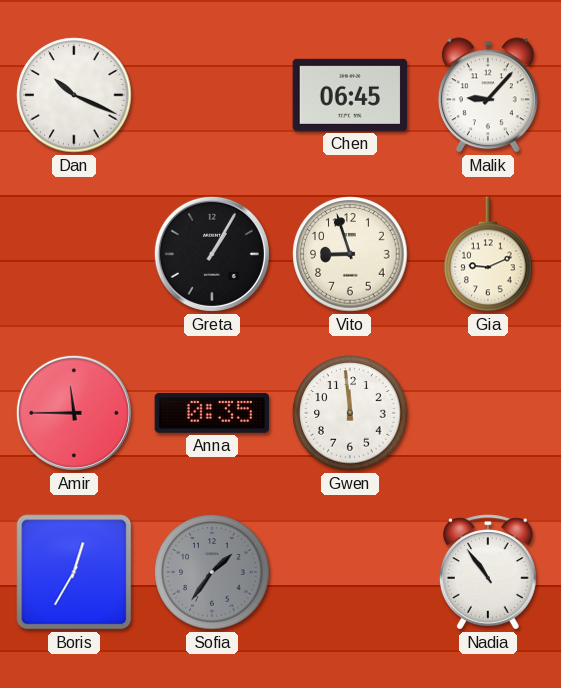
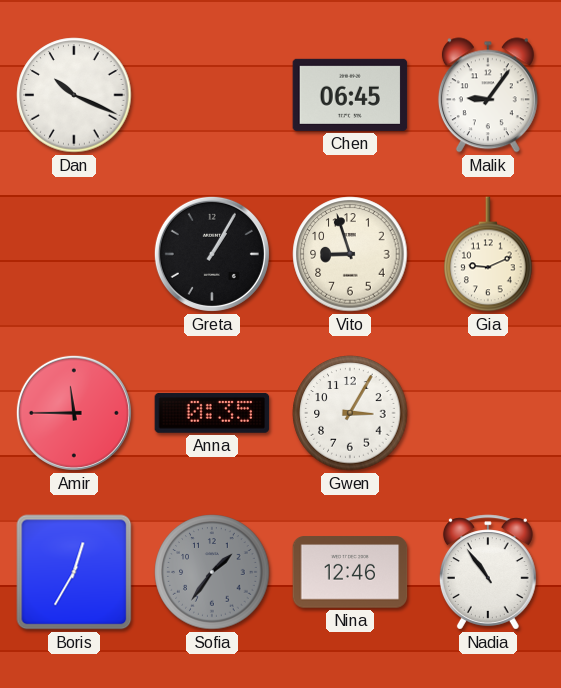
Malik: 9:07 -> 9:06 (488, 95)
Gwen: 11:59 -> 3:05 (350, 413)
Nina: none -> 12:46 (350, 572)
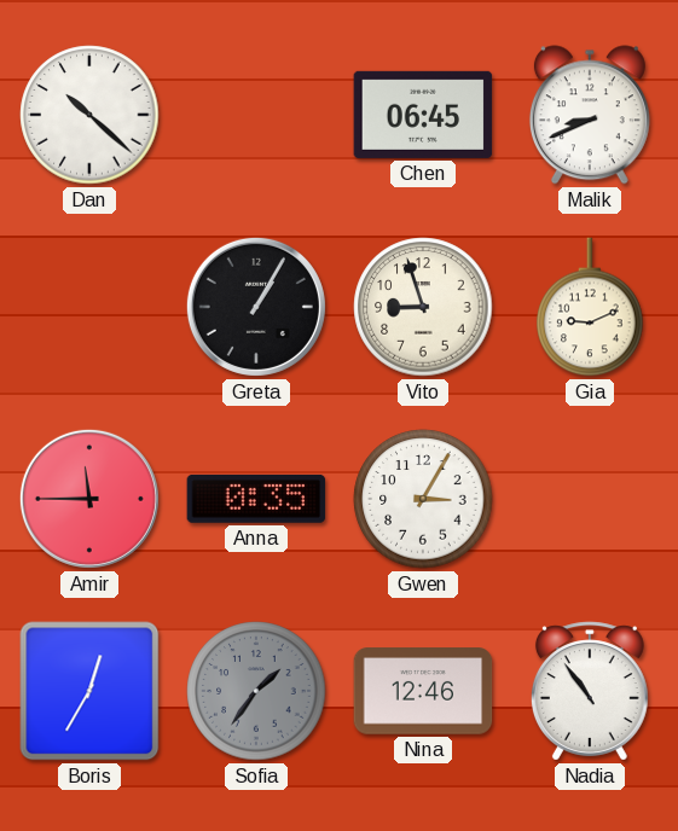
Dan: 10:19 -> 10:22 (89, 115)
Malik: 9:06 -> 8:41 (590, 115)
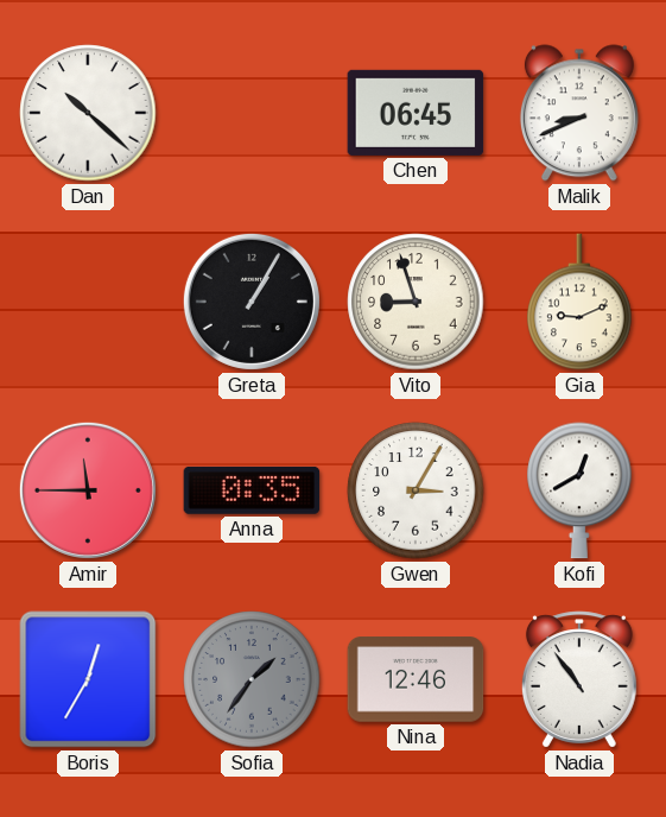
Kofi: none -> 12:40 (579, 490)
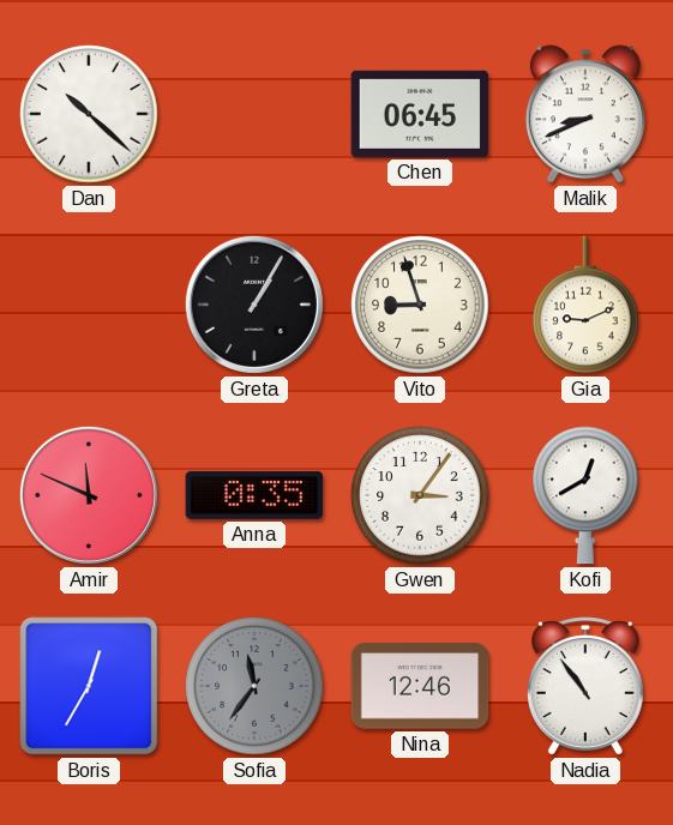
Amir: 11:45 -> 11:49 (89, 495)
Gwen: 3:05 -> 3:06 (420, 495)
Sofia: 1:36 -> 11:36 (254, 686)
